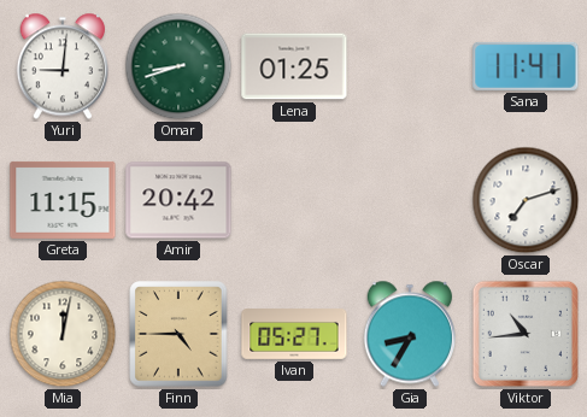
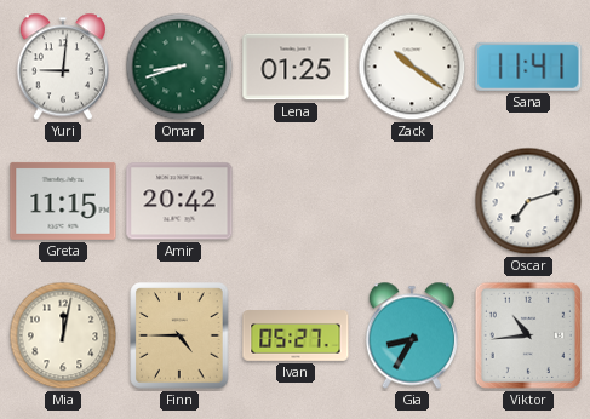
Zack: none -> 10:21 (412, 67)
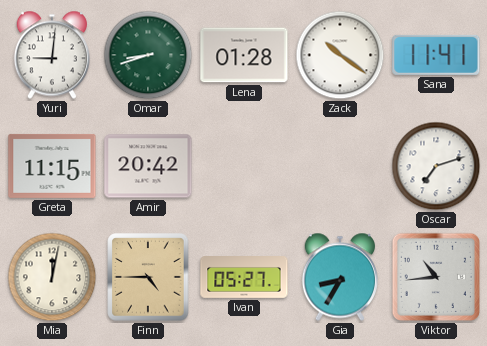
Lena: 01:25 -> 01:28 (244, 55)
